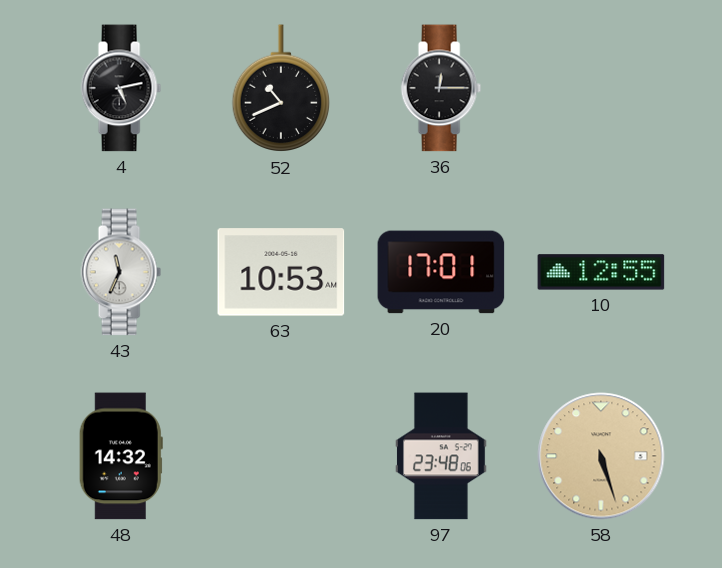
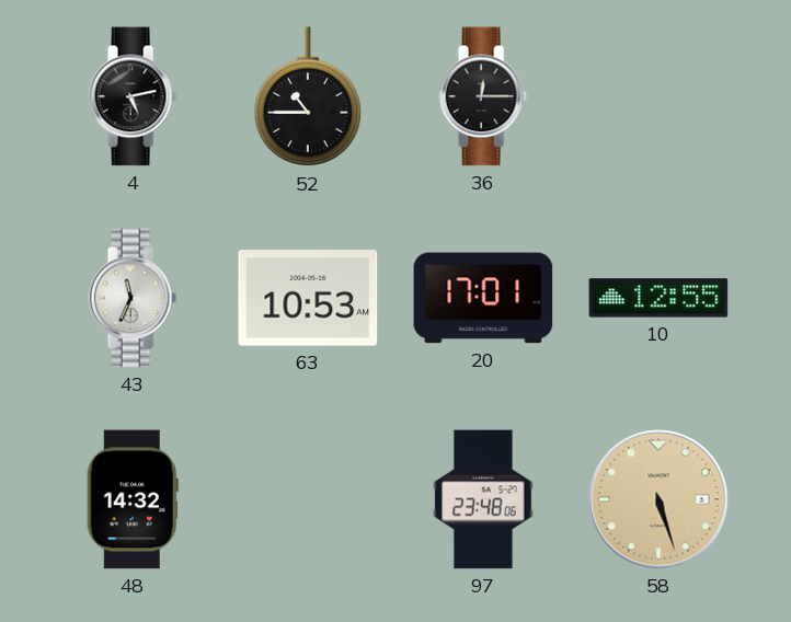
52: 10:41 -> 10:45 (308, 97)
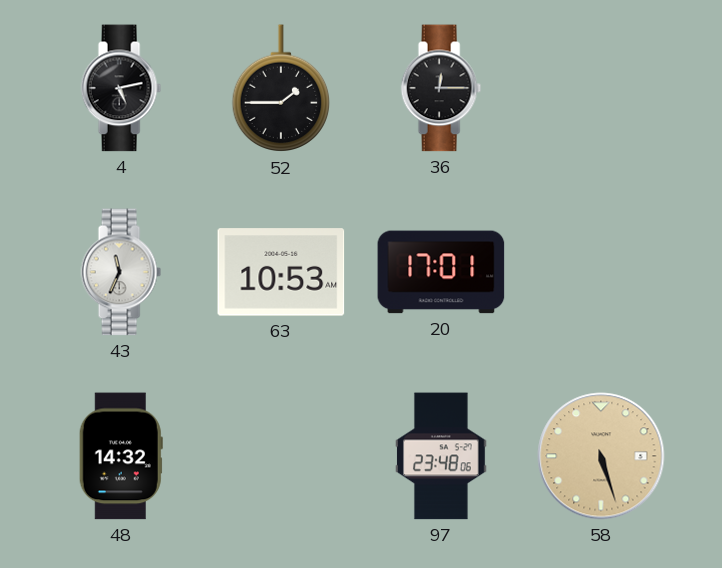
52: 10:45 -> 1:45 (281, 89)
10: 12:55 -> none (658, 298)
